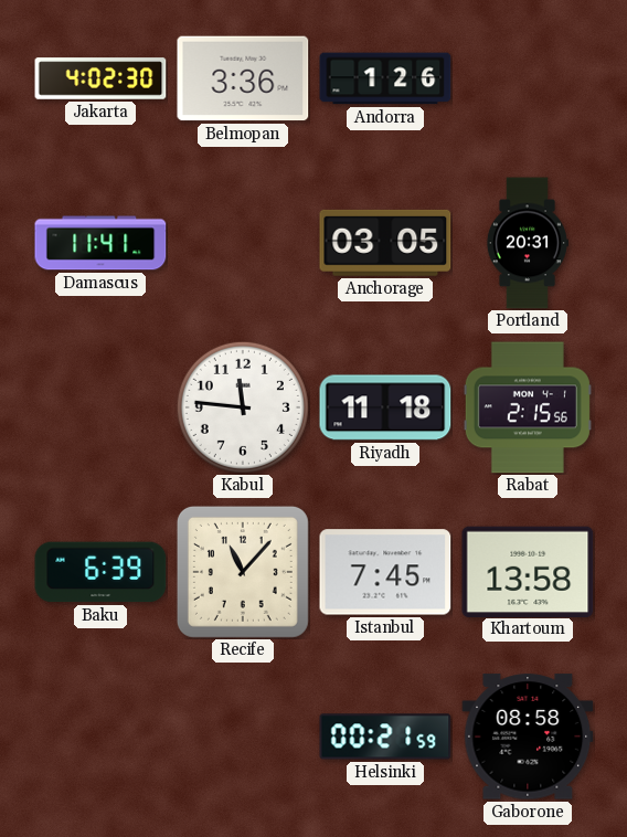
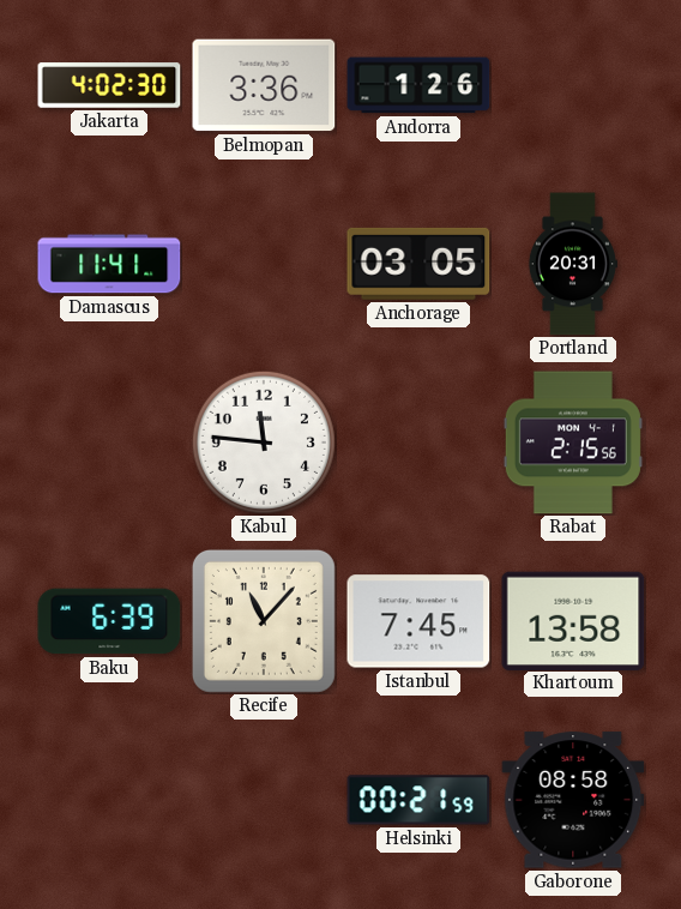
Riyadh: 11:18 -> none (385, 407)
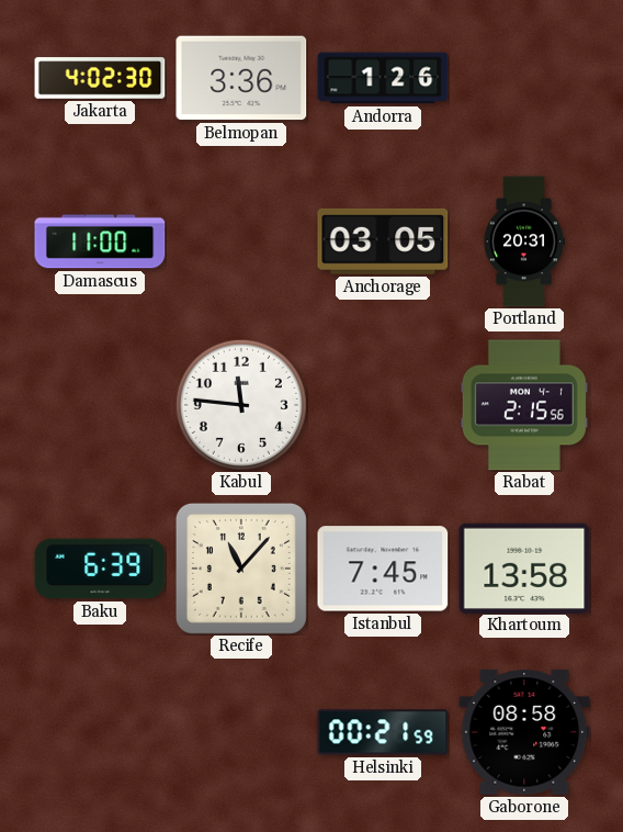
Damascus: 11:41 -> 11:00 (100, 241)
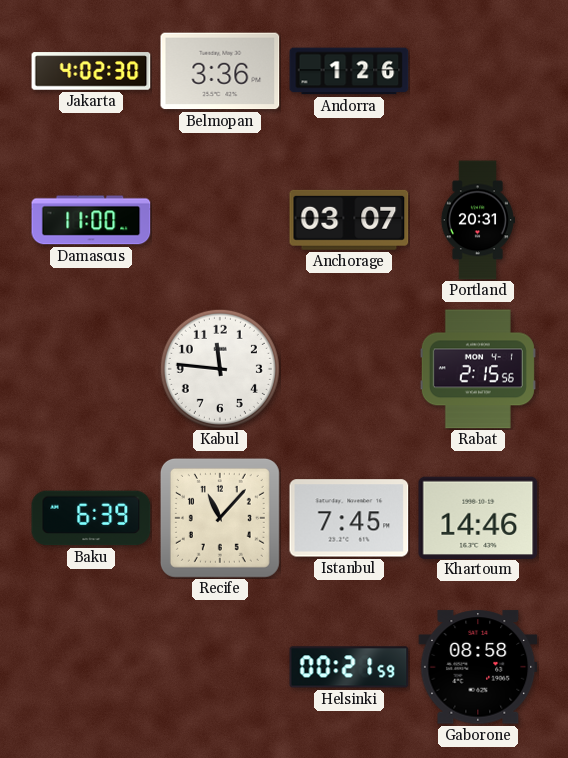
Anchorage: 03:05 -> 03:07 (349, 220)
Khartoum: 13:58 -> 14:46 (478, 517)
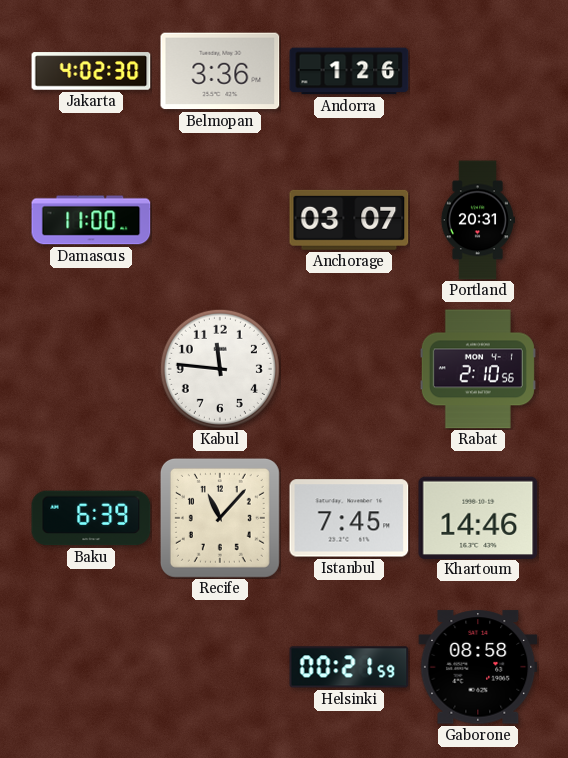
Rabat: 2:15 -> 2:10 (478, 369)
